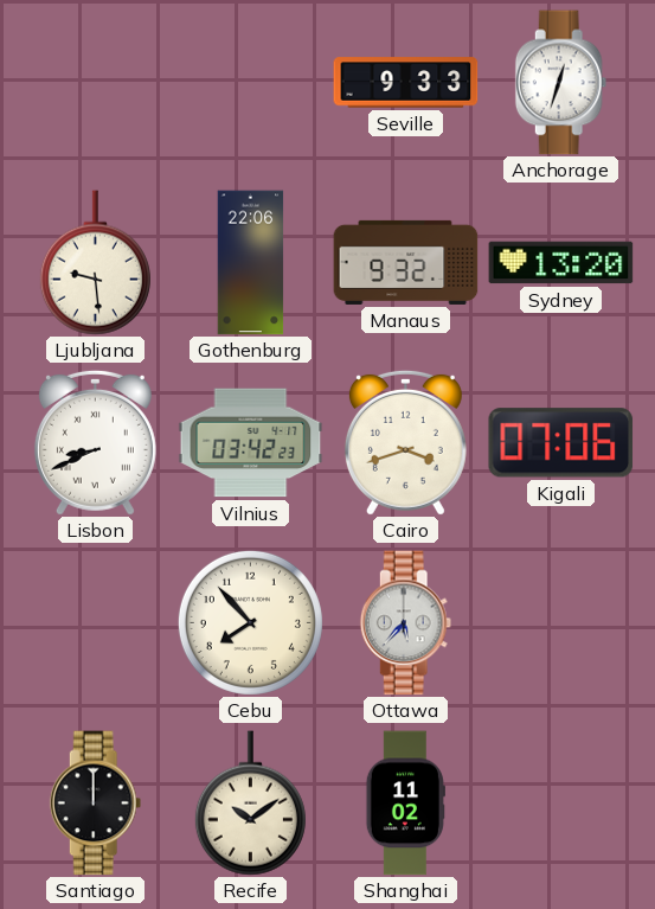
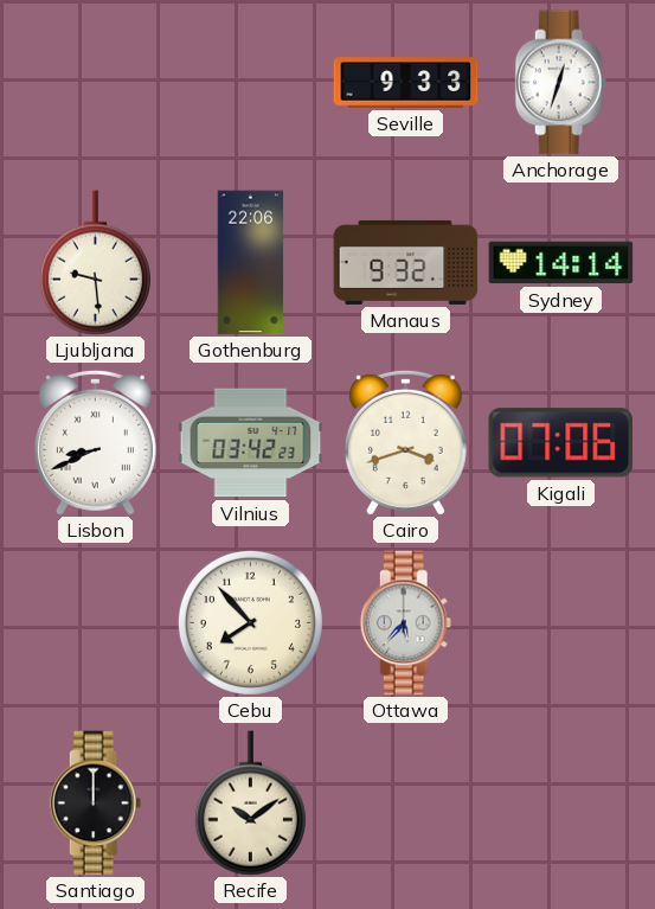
Sydney: 13:20 -> 14:14 (561, 263)
Shanghai: 11:02 -> none (405, 804)
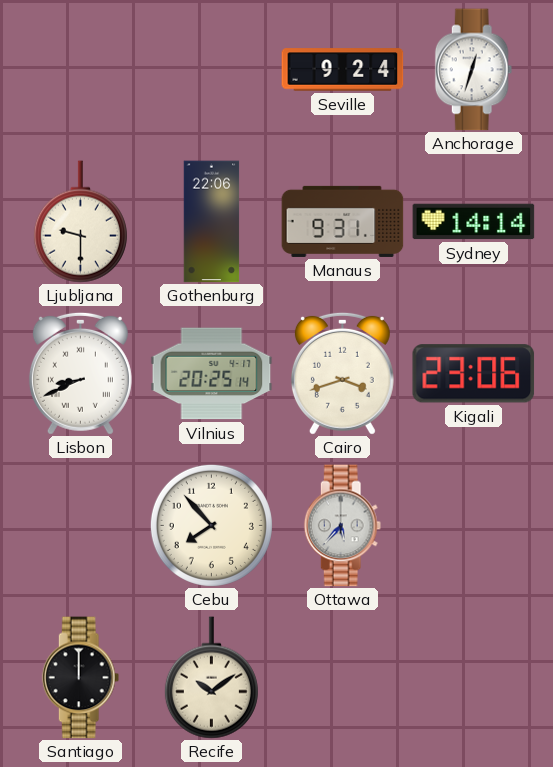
Seville: 9:33 -> 9:24 (343, 70)
Ljubljana: 9:29 -> 9:30 (80, 222)
Manaus: 9:32 -> 9:31 (343, 221)
Vilnius: 03:42 -> 20:25 (212, 374)
Kigali: 07:06 -> 23:06 (474, 374)
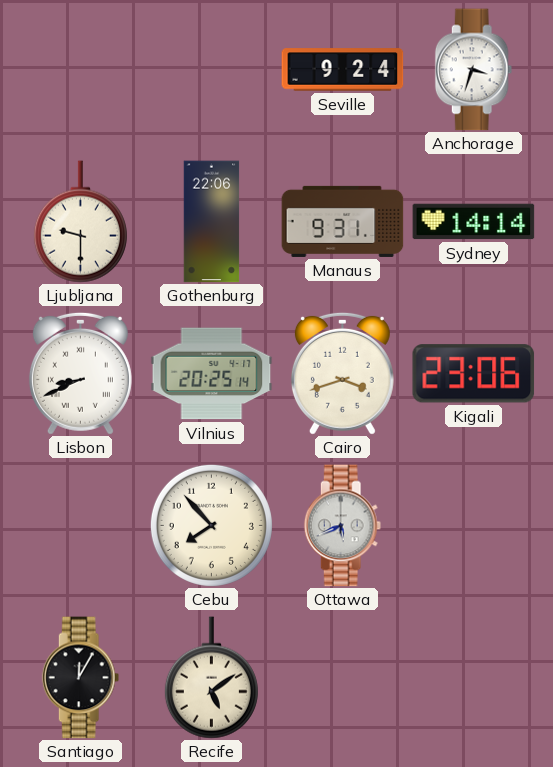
Anchorage: 12:33 -> 3:33 (474, 70)
Ottawa: 5:37 -> 5:41 (343, 526)
Santiago: 12:00 -> 12:05 (81, 678)
Recife: 10:09 -> 5:09 (211, 678)
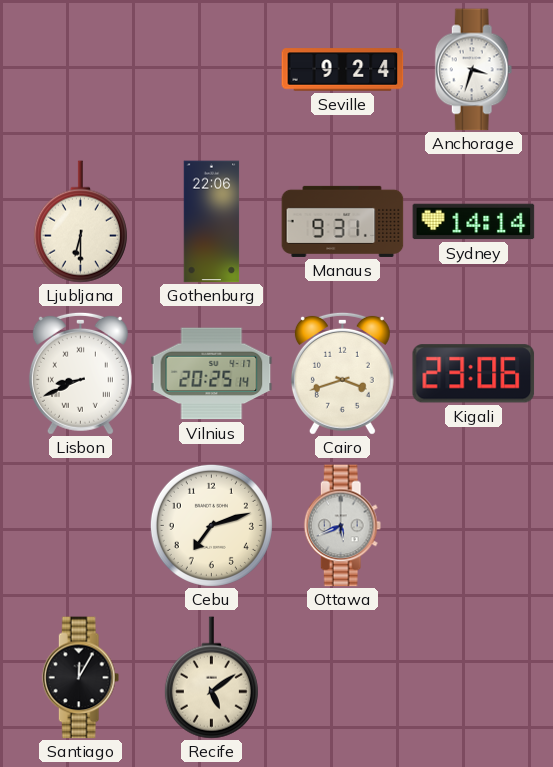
Ljubljana: 9:30 -> 6:30 (80, 222)
Cebu: 7:53 -> 7:12 (211, 525)
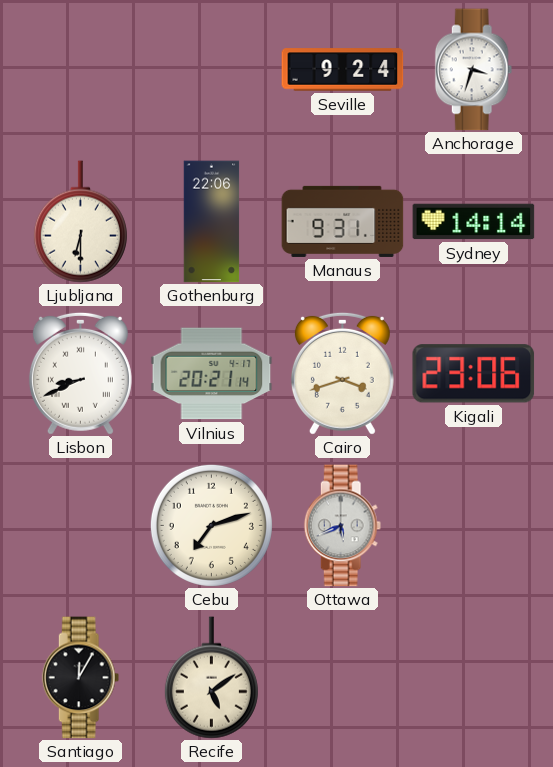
Vilnius: 20:25 -> 20:21 (212, 374)
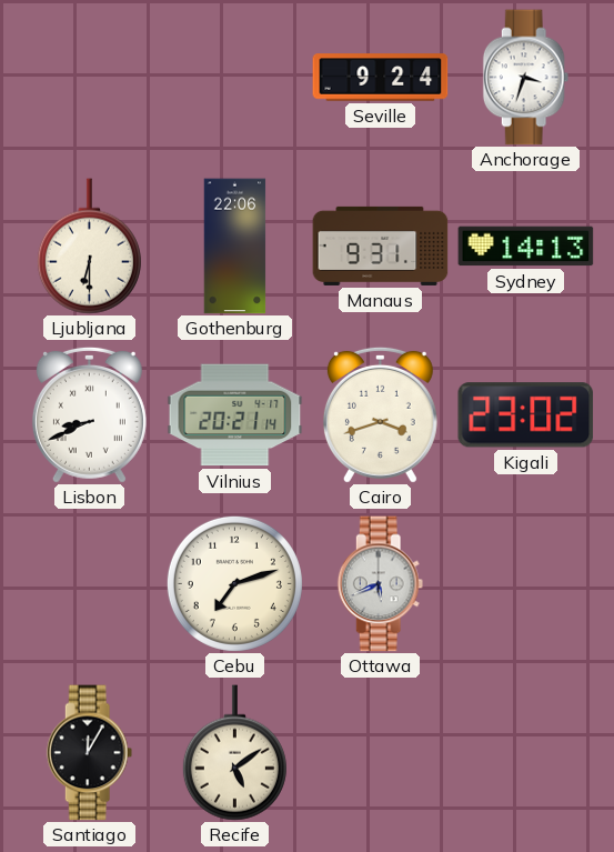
Sydney: 14:14 -> 14:13 (526, 247)
Kigali: 23:06 -> 23:02 (526, 415)
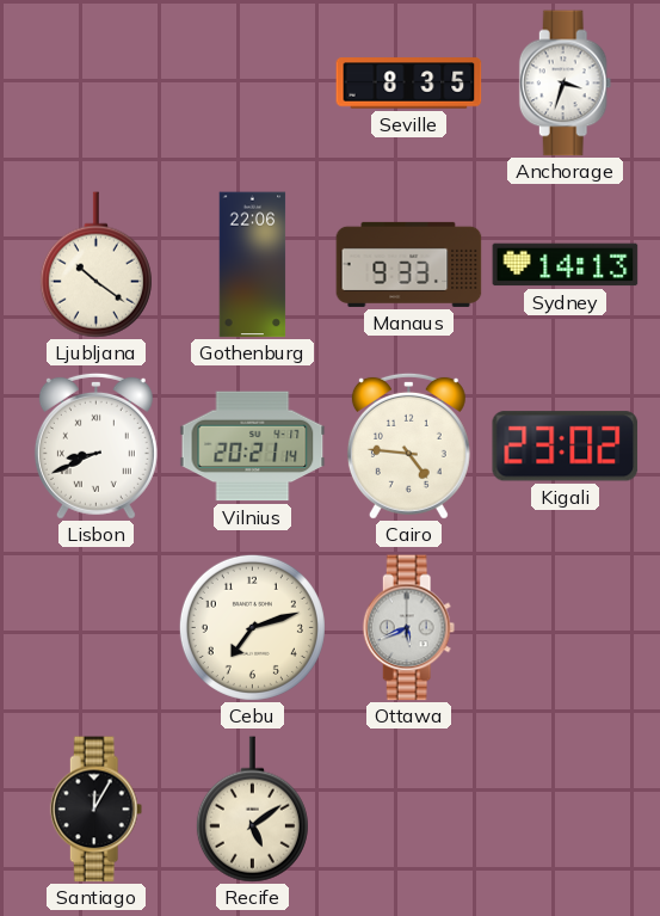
Seville: 9:24 -> 8:35 (409, 84)
Ljubljana: 6:30 -> 10:21 (95, 265)
Manaus: 9:31 -> 9:33 (409, 264)
Cairo: 3:42 -> 4:46 (408, 445)
